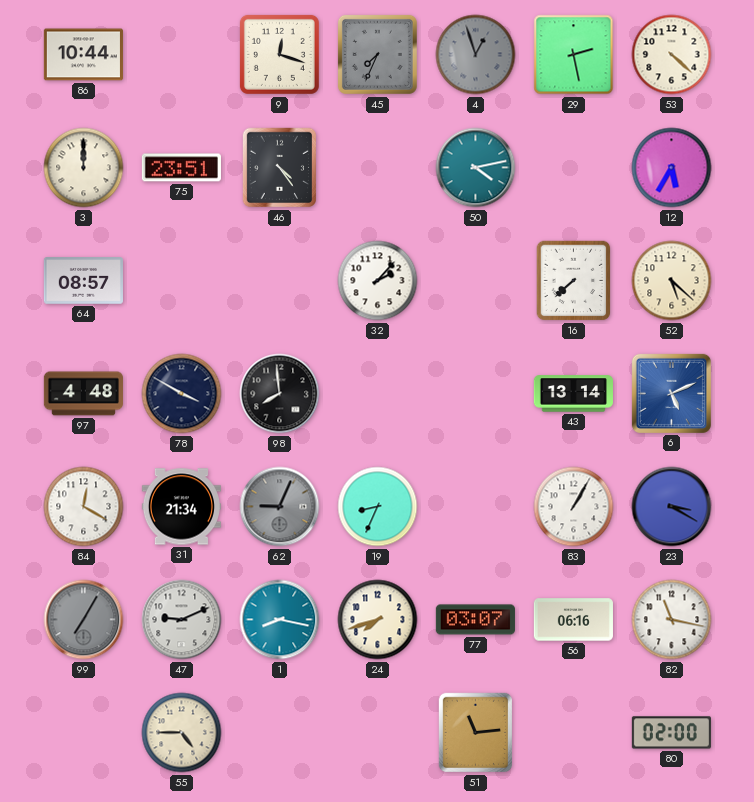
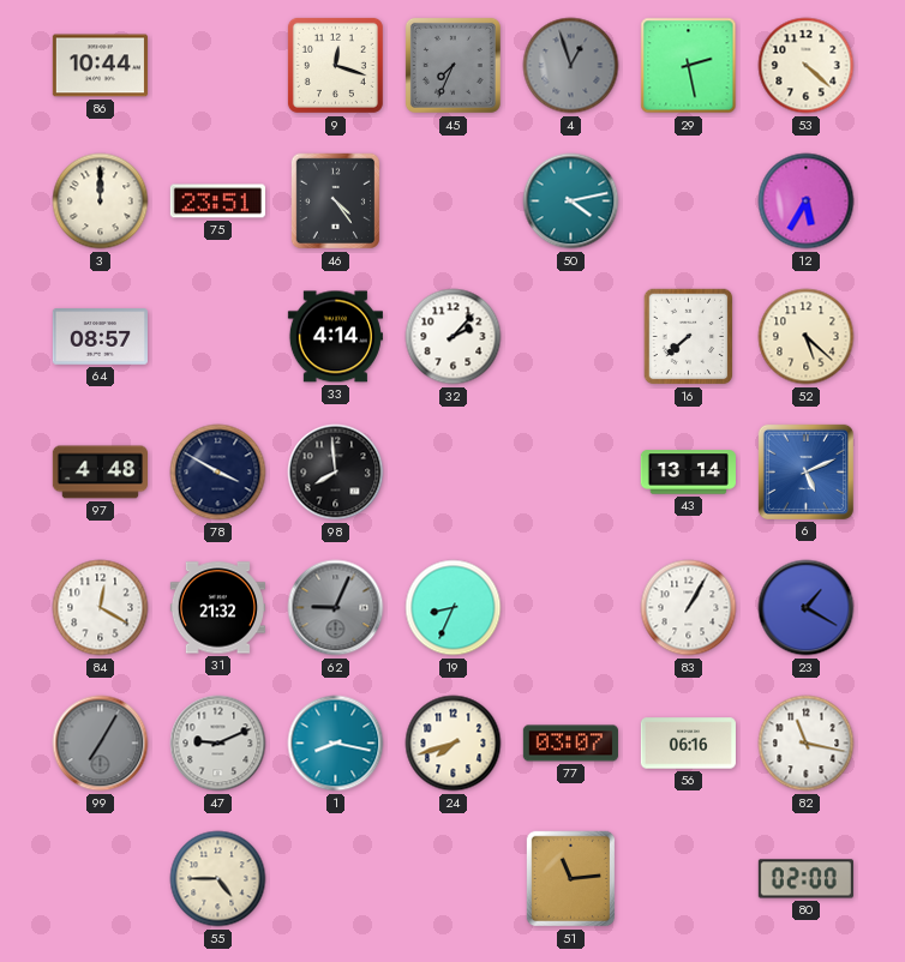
33: none -> 4:14 (335, 337)
31: 21:34 -> 21:32 (217, 608)
23: 3:20 -> 1:20 (807, 608)
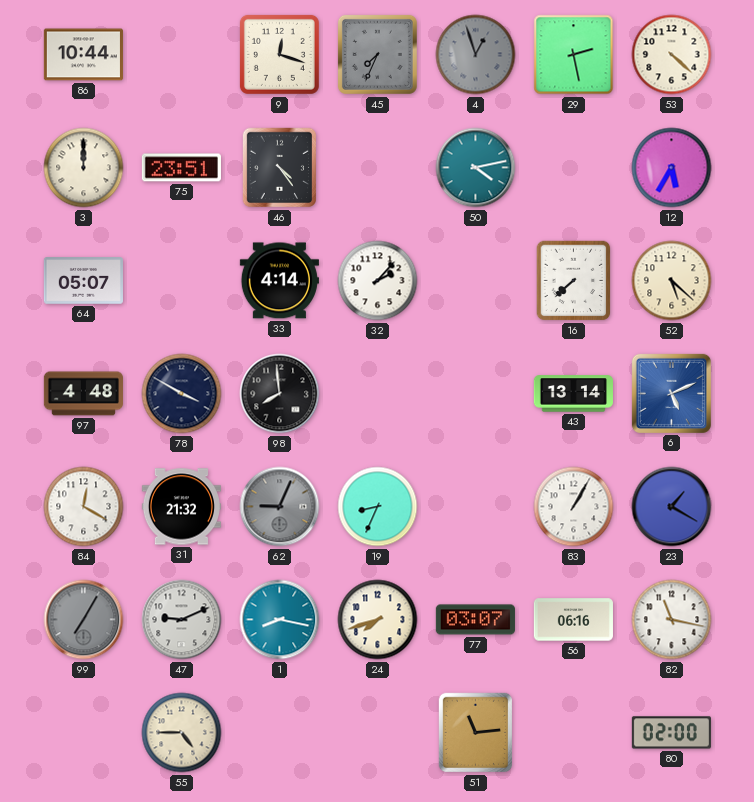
64: 08:57 -> 05:07 (83, 281)
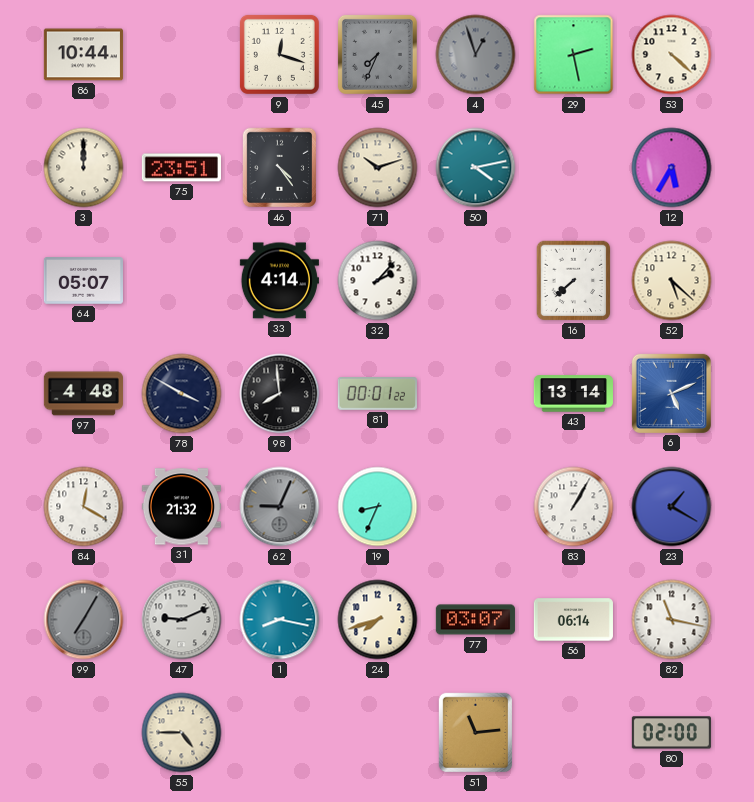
71: none -> 10:12 (378, 168)
81: none -> 00:01 (377, 394)
56: 06:16 -> 06:14 (573, 620)
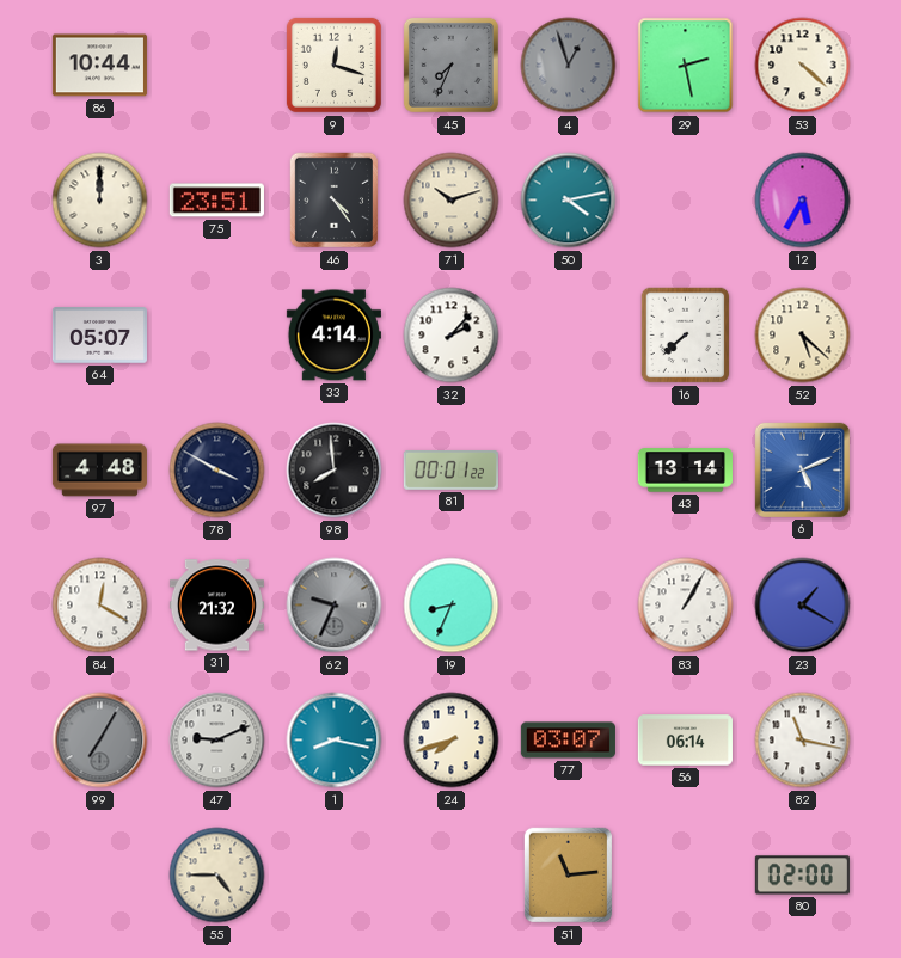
62: 9:04 -> 9:34 (335, 606)
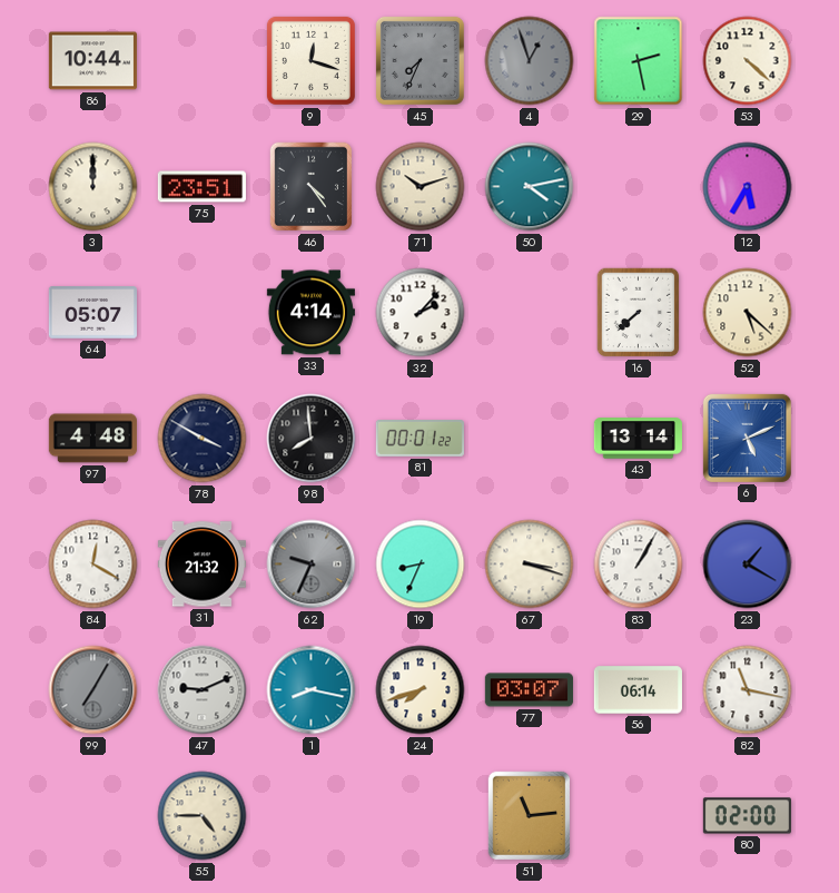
67: none -> 3:18 (530, 565)
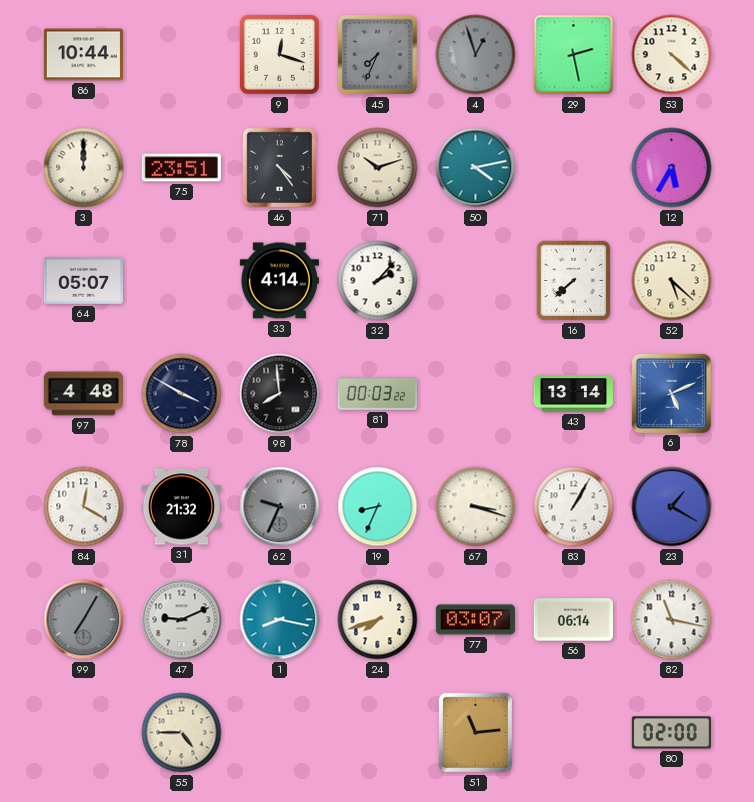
81: 00:01 -> 00:03 (377, 394)
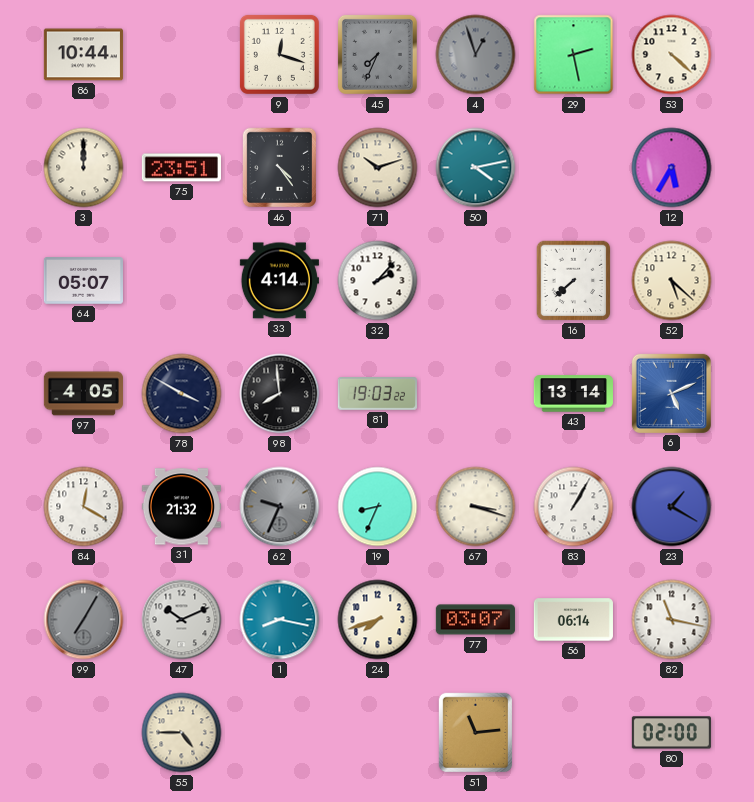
97: 4:48 -> 4:05 (83, 394)
81: 00:03 -> 19:03 (377, 394)
47: 9:11 -> 10:11 (182, 620)
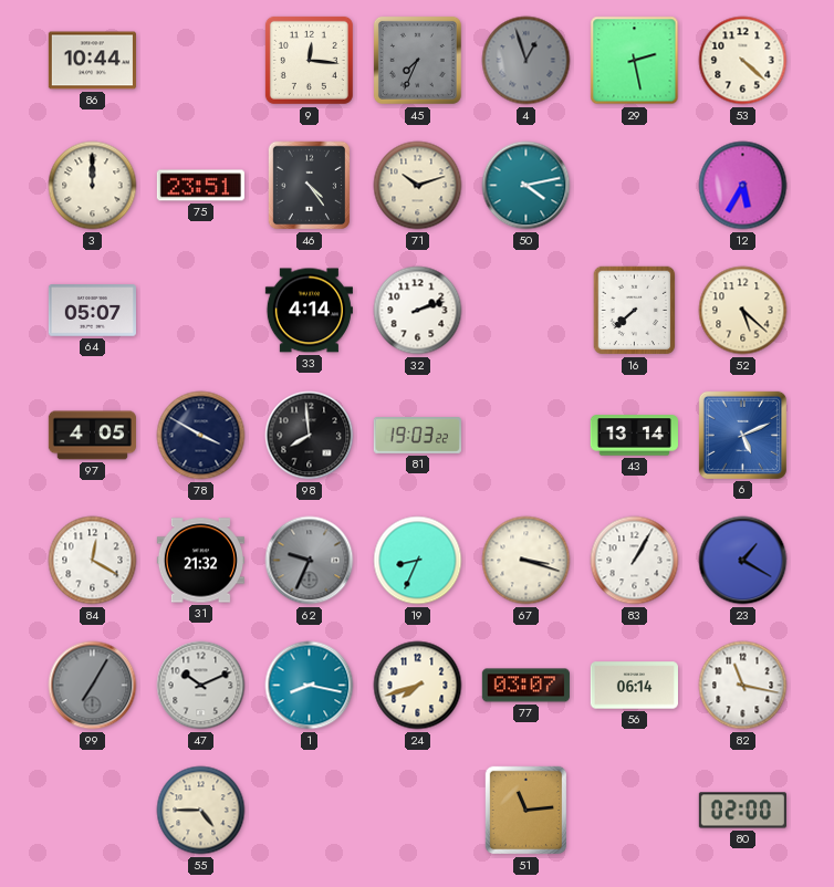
9: 12:18 -> 12:16 (309, 60)
32: 2:07 -> 2:12 (418, 311)
